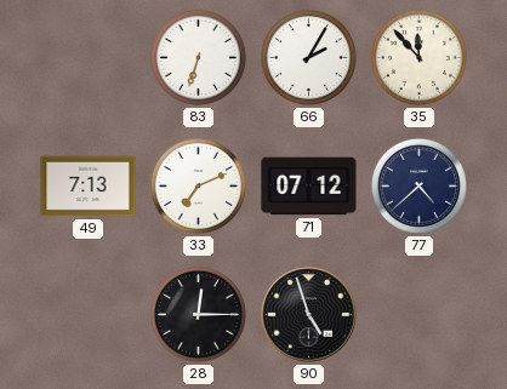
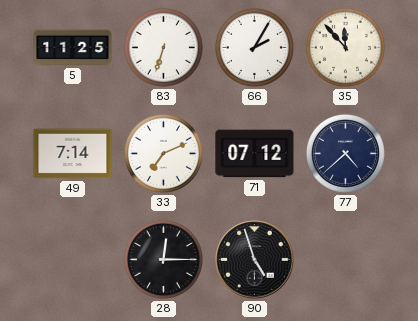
5: none -> 11:25 (73, 48)
49: 7:13 -> 7:14 (73, 154)
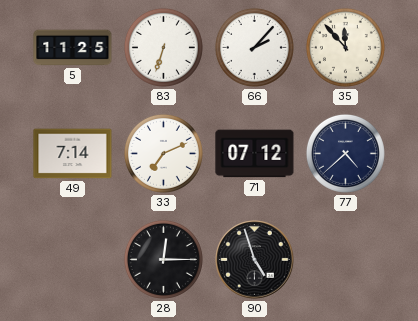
66: 2:05 -> 2:07 (254, 47)
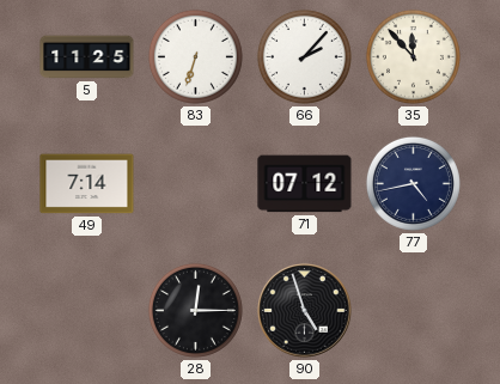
33: 7:11 -> none (163, 153)
77: 4:38 -> 4:43 (413, 183)
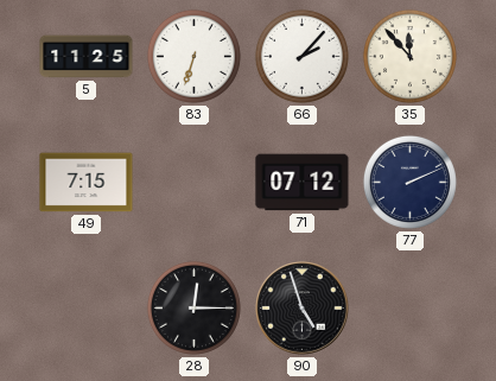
49: 7:14 -> 7:15 (87, 183)
77: 4:43 -> 2:11 (409, 182)
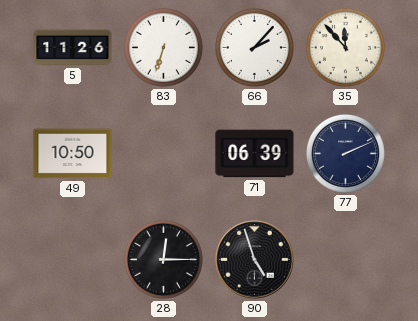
5: 11:25 -> 11:26 (73, 48)
49: 7:15 -> 10:50 (73, 154)
71: 07:12 -> 06:39 (255, 154)
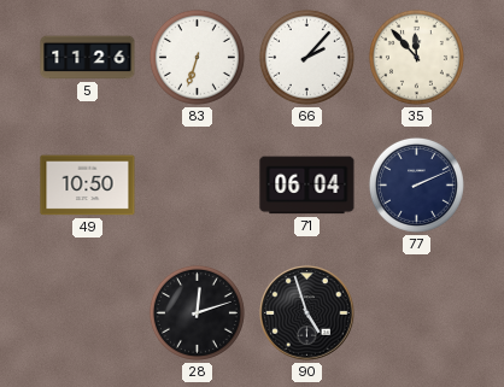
71: 06:39 -> 06:04 (307, 186)
28: 12:15 -> 12:12 (197, 312)
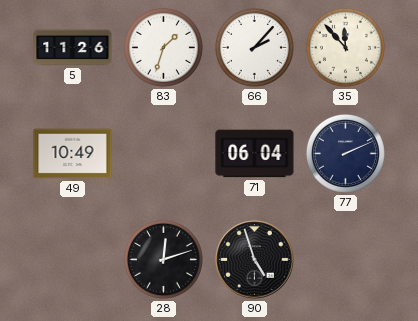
83: 6:33 -> 1:33 (163, 47)
49: 10:50 -> 10:49 (73, 154)
